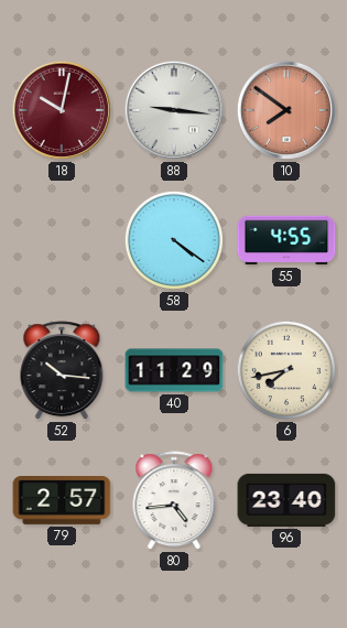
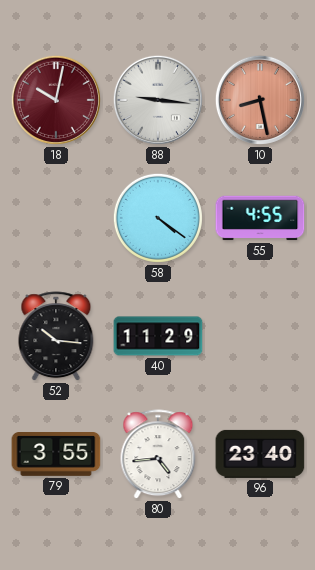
10: 7:51 -> 8:28 (260, 100)
6: 7:43 -> none (286, 370)
79: 2:57 -> 3:55 (56, 455)
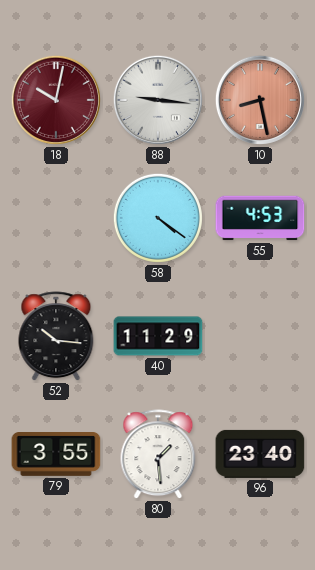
55: 4:55 -> 4:53 (260, 218)
80: 4:44 -> 1:29 (158, 455)
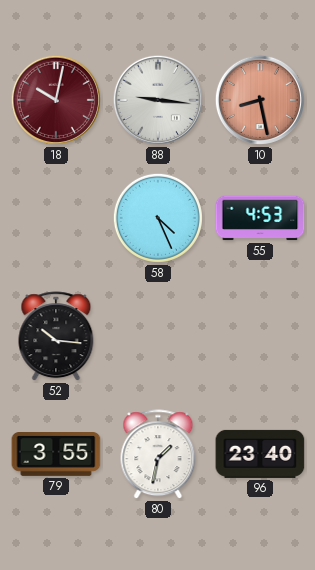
58: 4:21 -> 4:26 (158, 218)
40: 11:29 -> none (158, 336)
80: 1:29 -> 1:32 (158, 455)
